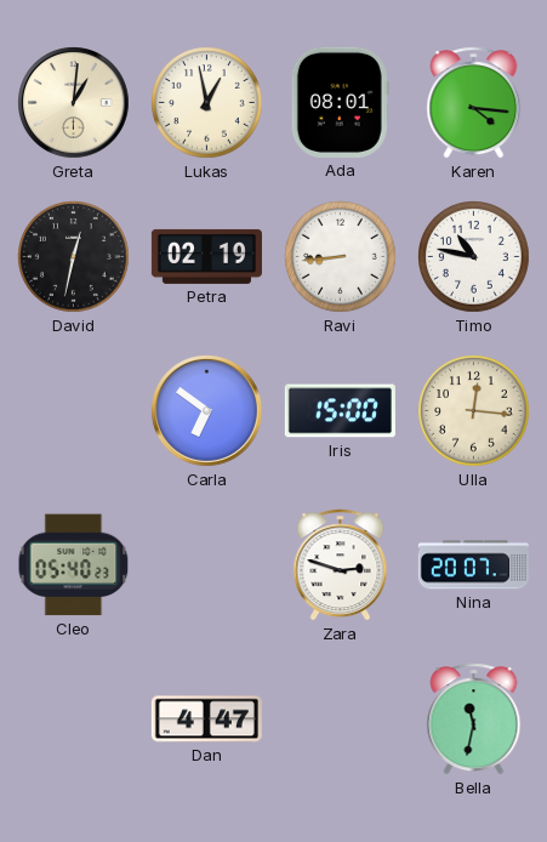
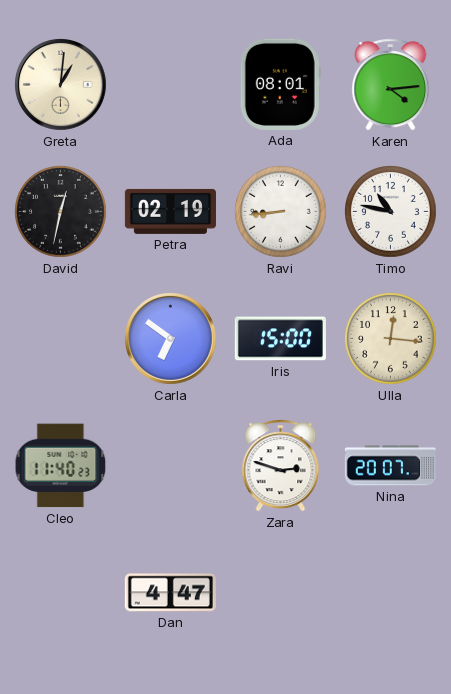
Lukas: 12:58 -> none (207, 103)
Karen: 4:16 -> 4:14 (391, 85)
Cleo: 05:40 -> 11:40 (61, 466)
Bella: 11:32 -> none (474, 719)
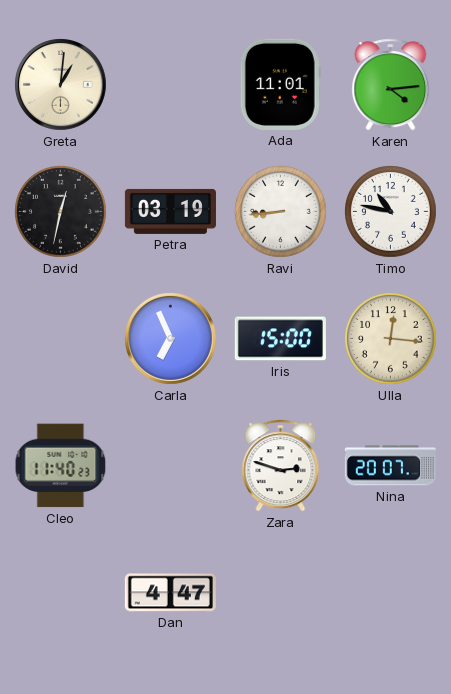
Ada: 08:01 -> 11:01 (280, 84)
Petra: 02:19 -> 03:19 (170, 211)
Carla: 6:51 -> 6:56 (171, 339)
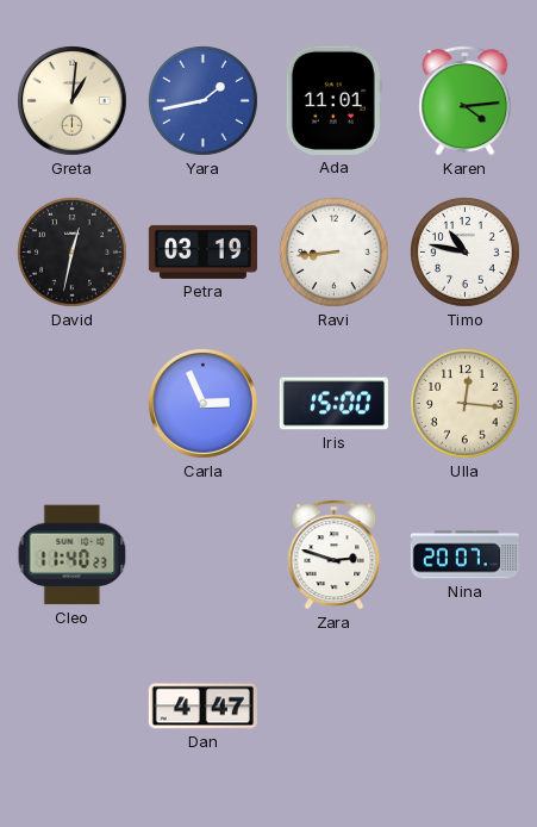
Yara: none -> 1:43 (204, 101)
Carla: 6:56 -> 2:56 (204, 404)
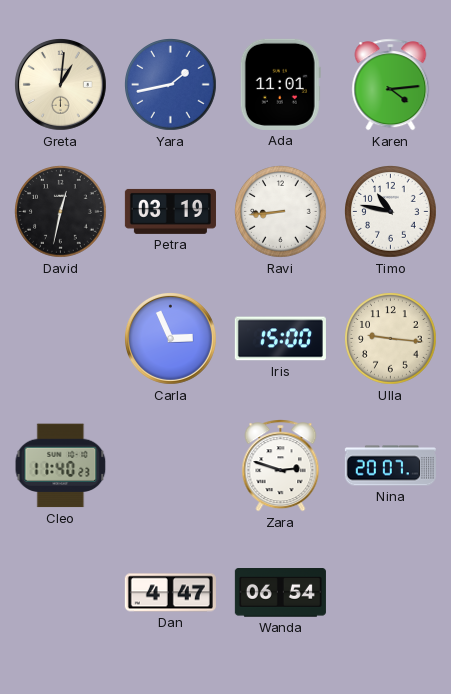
Ulla: 12:16 -> 9:16 (391, 339)
Wanda: none -> 06:54 (280, 593)
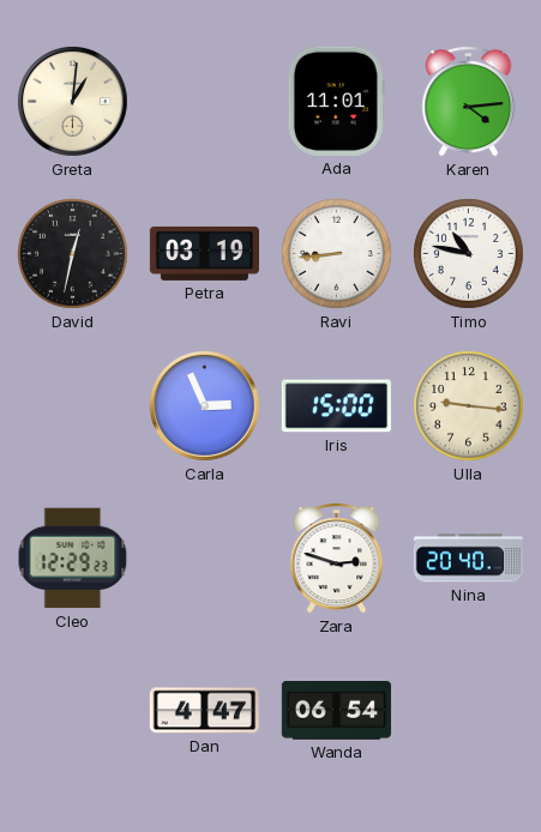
Yara: 1:43 -> none (171, 85)
Cleo: 11:40 -> 12:29 (73, 559)
Nina: 20:07 -> 20:40 (468, 559)
